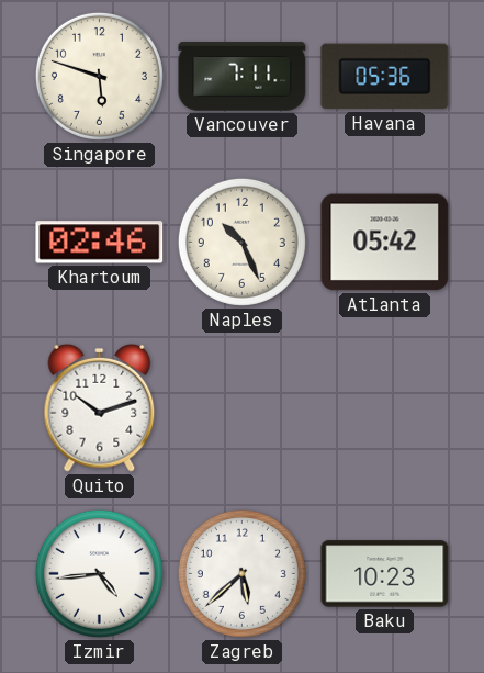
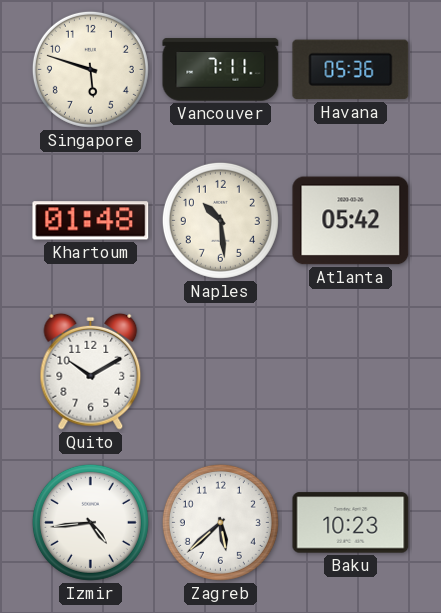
Khartoum: 02:46 -> 01:48 (91, 221)
Naples: 10:26 -> 10:29 (220, 220)
Quito: 10:12 -> 10:10 (91, 371)
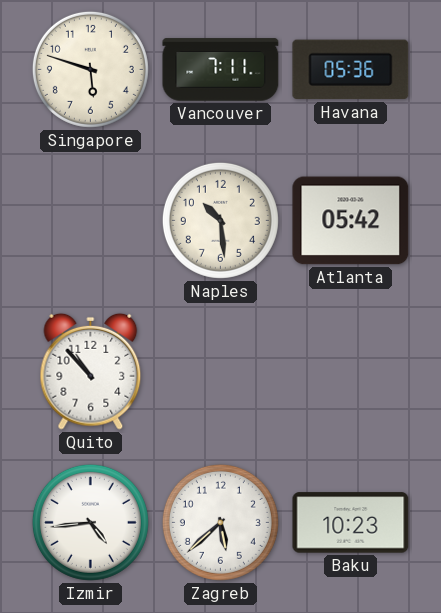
Khartoum: 01:48 -> none (91, 221)
Quito: 10:10 -> 10:53 (91, 371)
